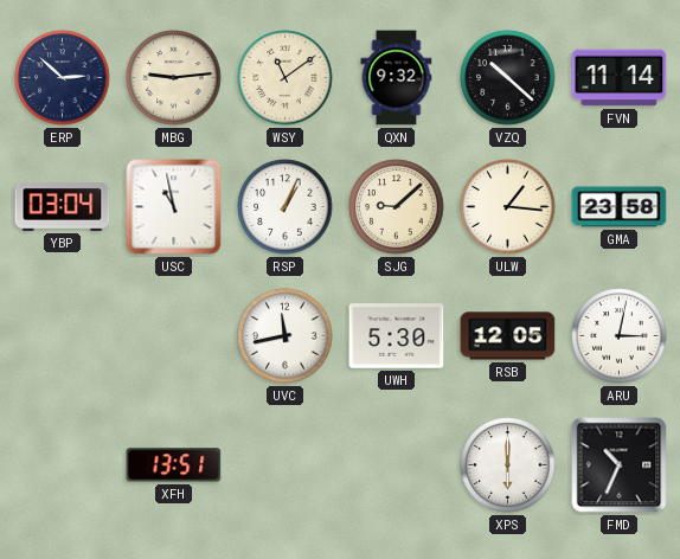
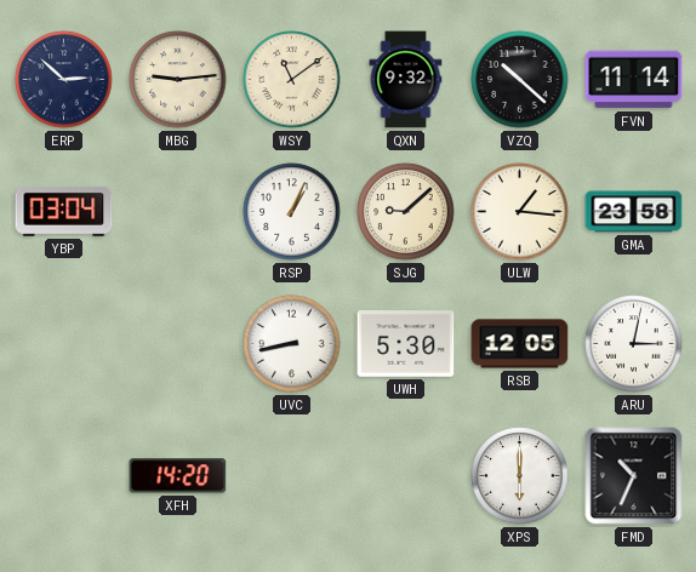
USC: 10:58 -> none (174, 207)
UVC: 11:43 -> 8:43 (292, 344)
XFH: 13:51 -> 14:20 (178, 476)
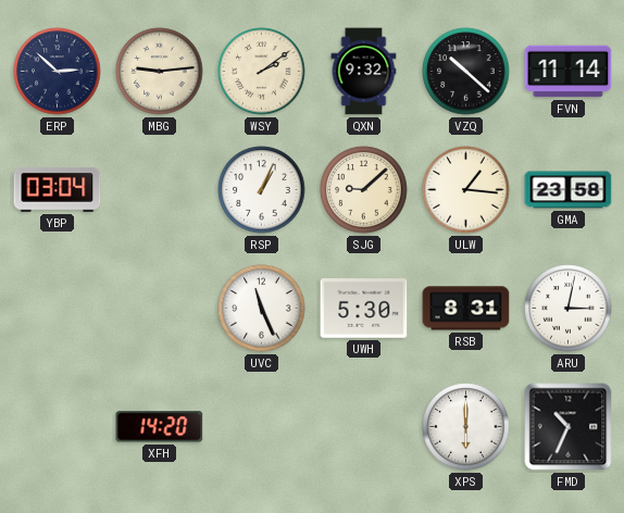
WSY: 11:09 -> 2:09 (262, 72)
UVC: 8:43 -> 11:26 (262, 309)
RSB: 12:05 -> 8:31 (466, 309)
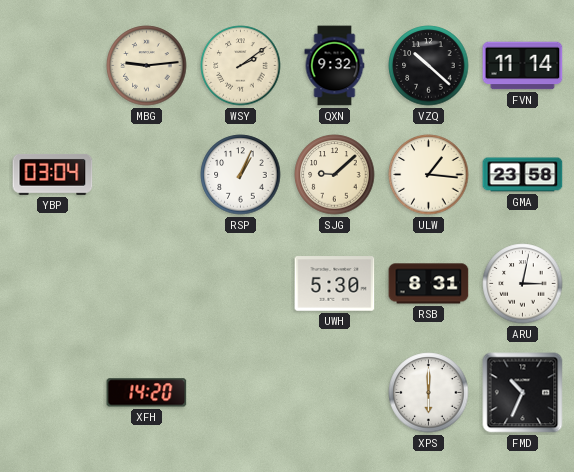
ERP: 2:52 -> none (58, 72)
UVC: 11:26 -> none (262, 309)
